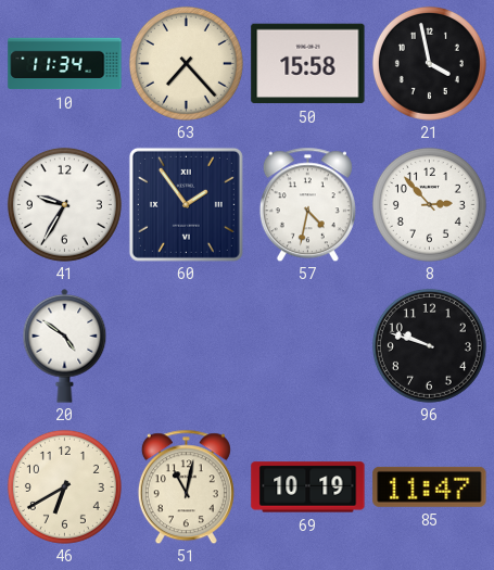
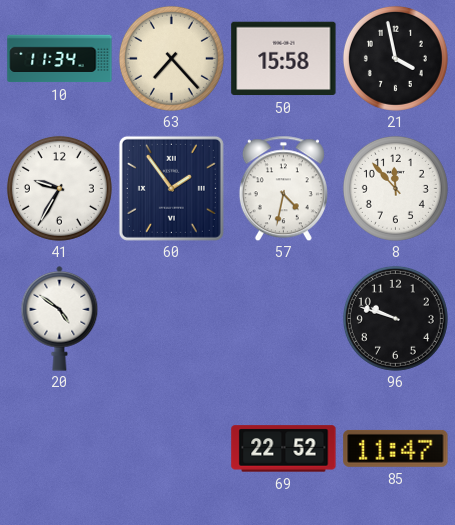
8: 2:53 -> 11:53 (395, 188)
46: 6:40 -> none (64, 486)
51: 11:02 -> none (186, 486)
69: 10:19 -> 22:52 (284, 449)
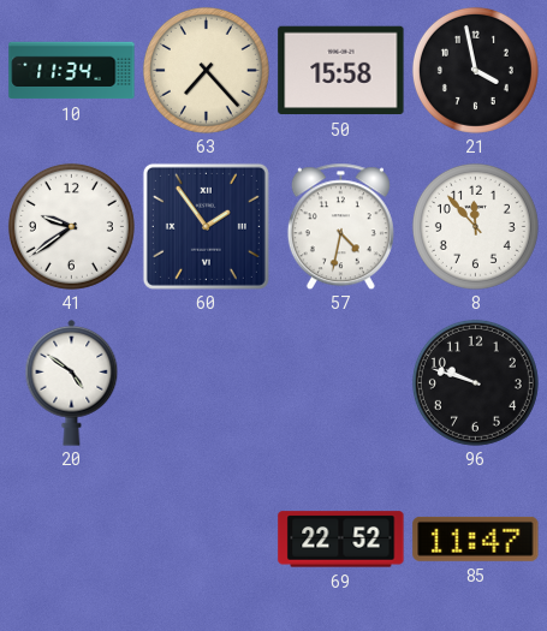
41: 9:35 -> 9:39 (71, 226)
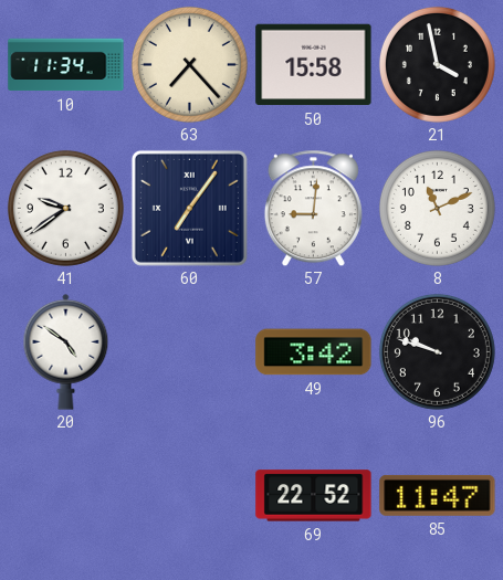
60: 1:54 -> 7:06 (189, 208)
57: 4:32 -> 9:01 (313, 208)
8: 11:53 -> 11:11 (437, 208)
49: none -> 3:42 (314, 352)
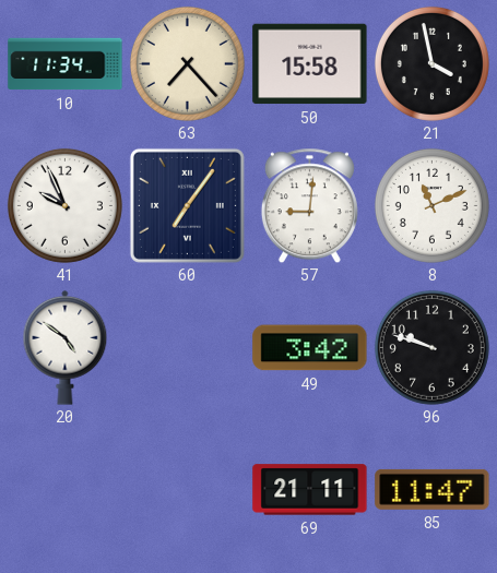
41: 9:39 -> 9:56 (64, 205)
69: 22:52 -> 21:11 (310, 490)
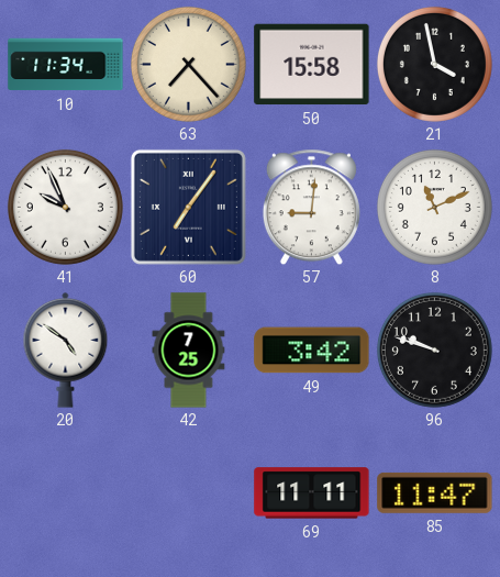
42: none -> 7:25 (189, 351)
69: 21:11 -> 11:11 (312, 493)
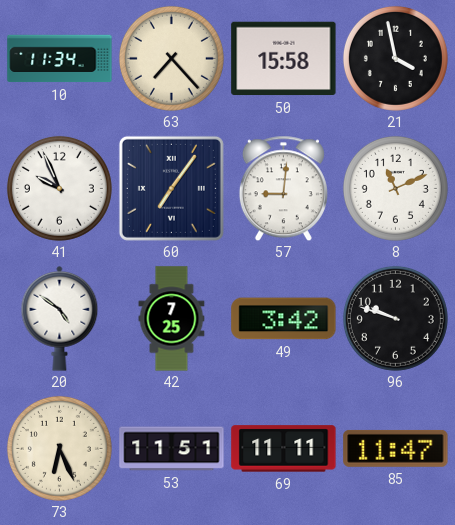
73: none -> 6:26 (59, 448)
53: none -> 11:51 (172, 449)
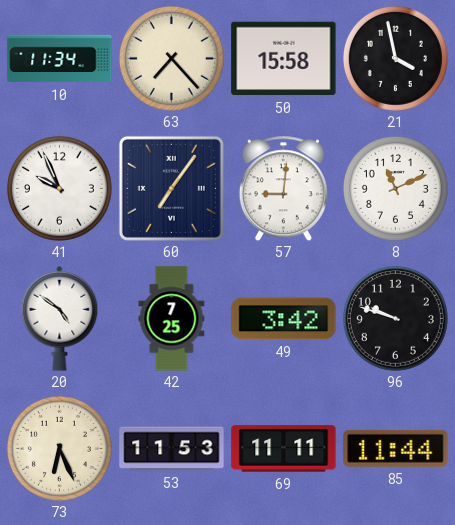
53: 11:51 -> 11:53 (172, 449)
85: 11:47 -> 11:44 (396, 448)
